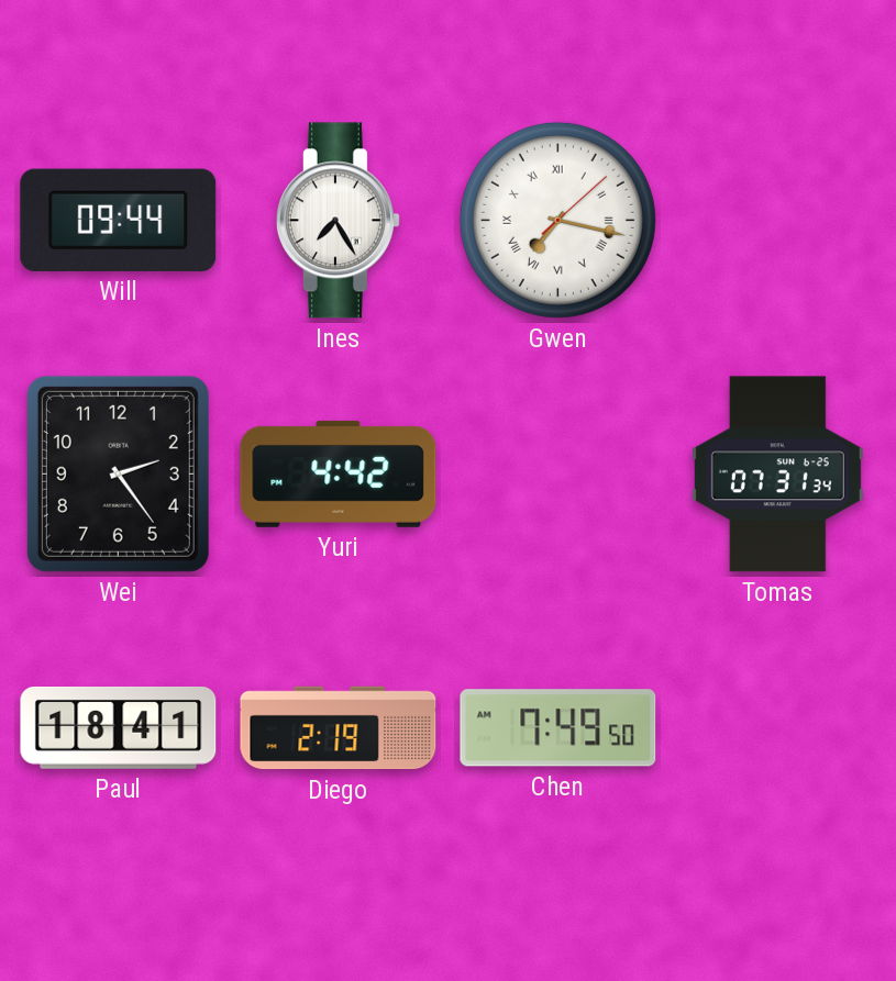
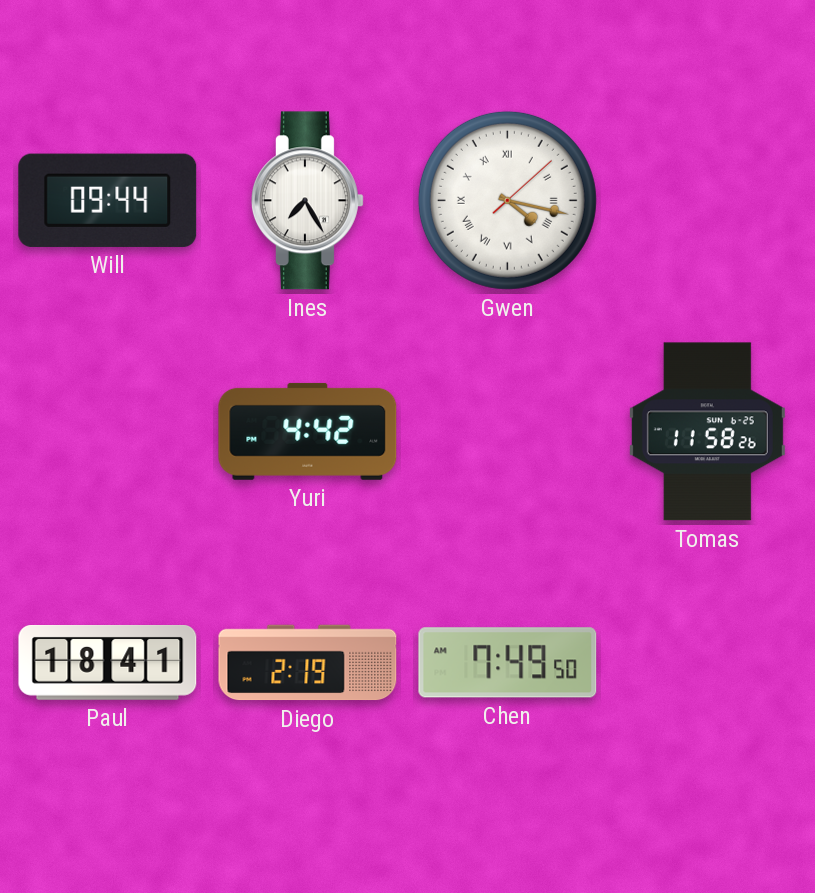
Gwen: 7:17 -> 4:17 (507, 200)
Wei: 2:24 -> none (118, 473)
Tomas: 07:31 -> 11:58 (707, 432)
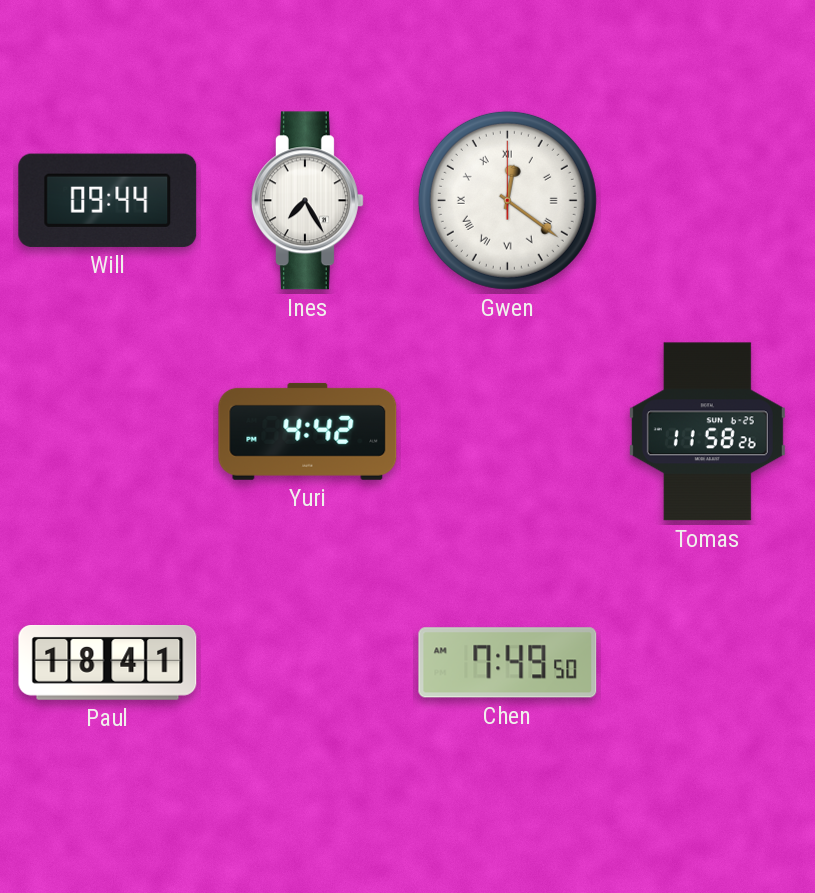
Gwen: 4:17 -> 12:21 (507, 200)
Diego: 2:19 -> none (308, 663)
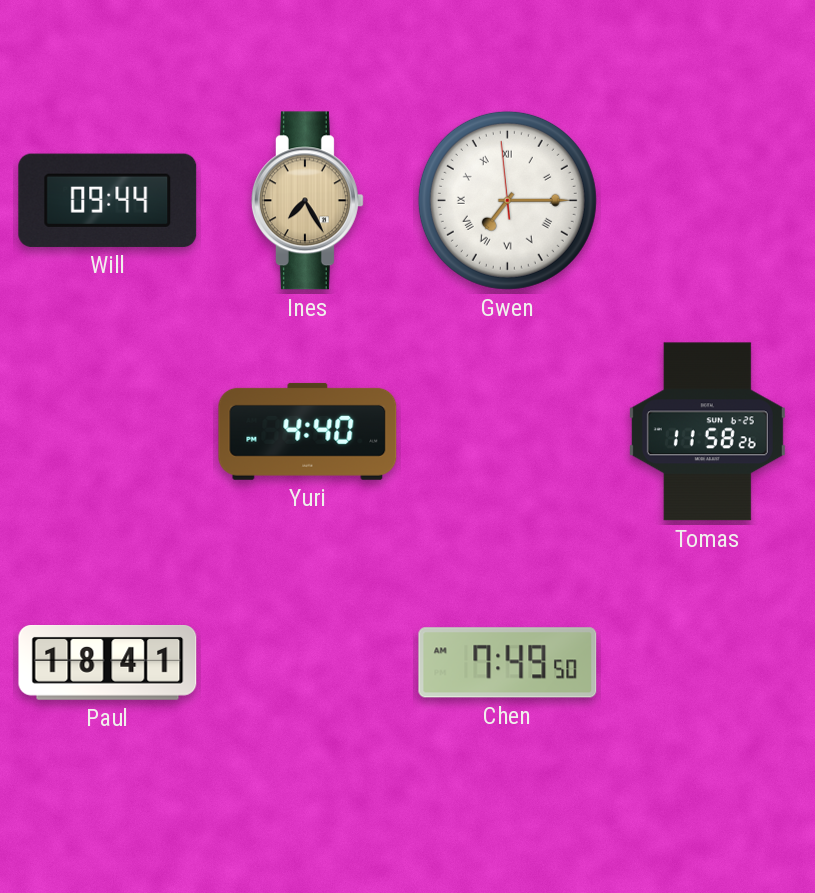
Ines dial: white -> champagne (307, 201)
Gwen: 12:21 -> 7:14 (507, 200)
Yuri: 4:42 -> 4:40 (308, 431)
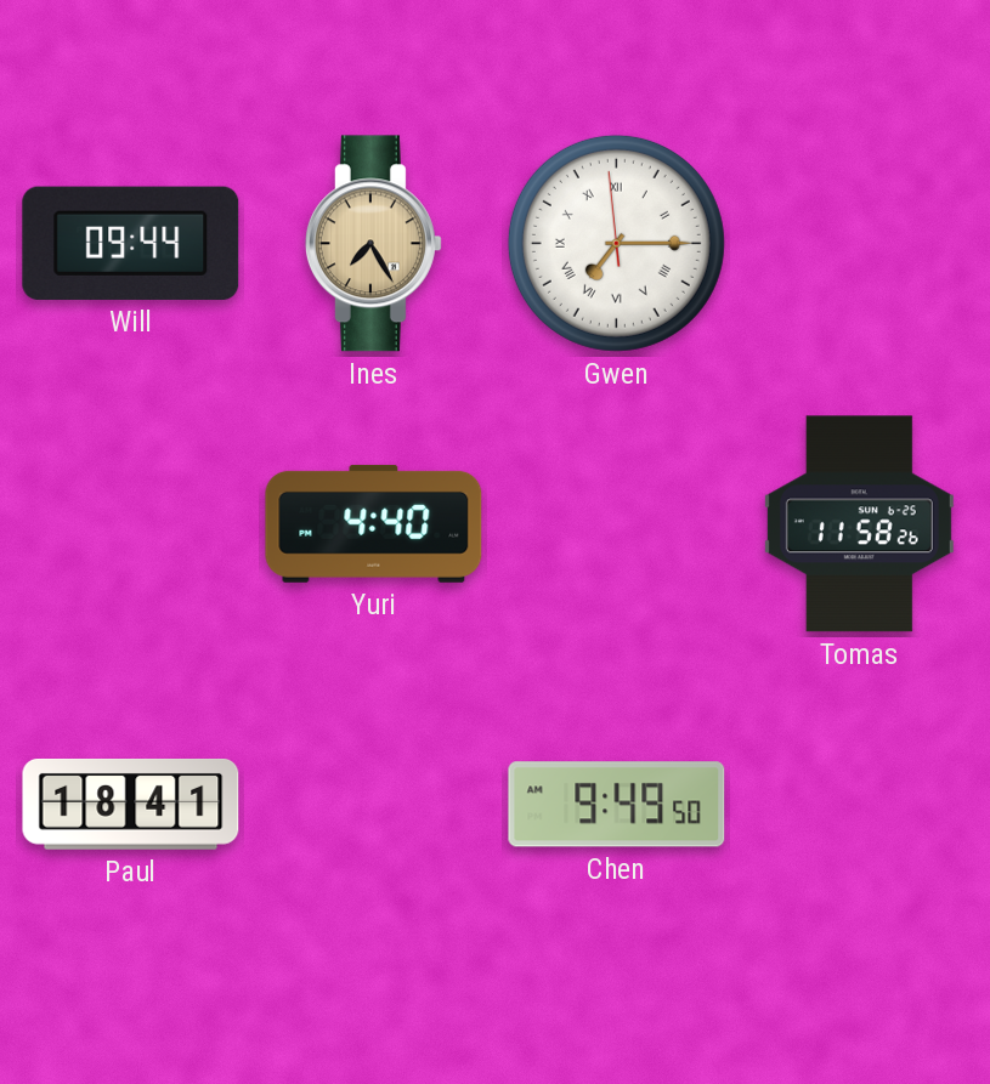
Chen: 7:49 -> 9:49 (617, 805)
